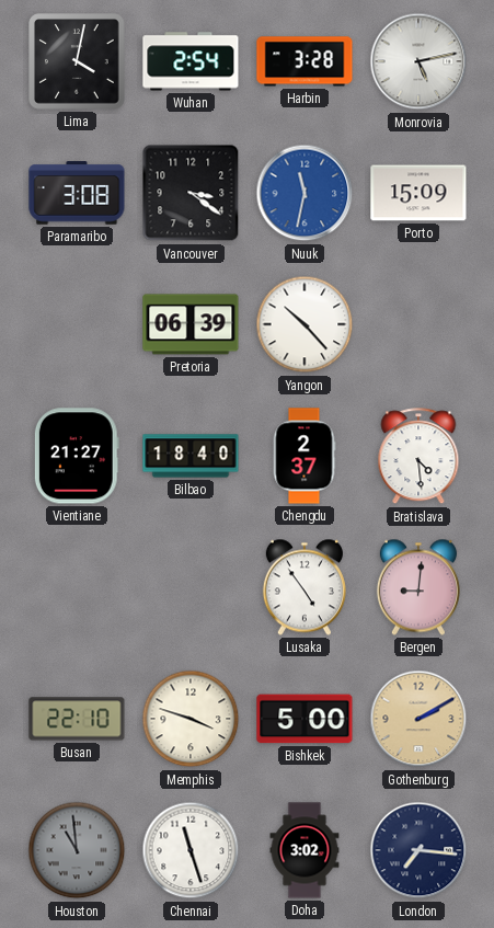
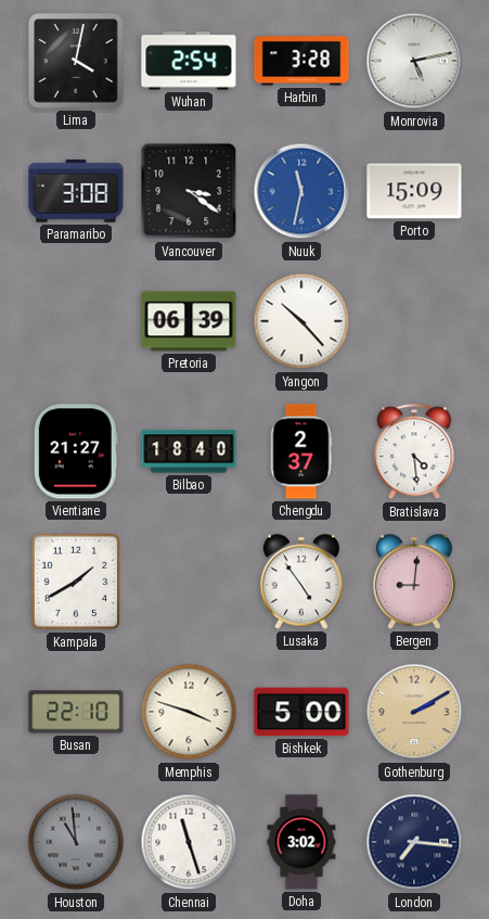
Kampala: none -> 1:40 (76, 582)
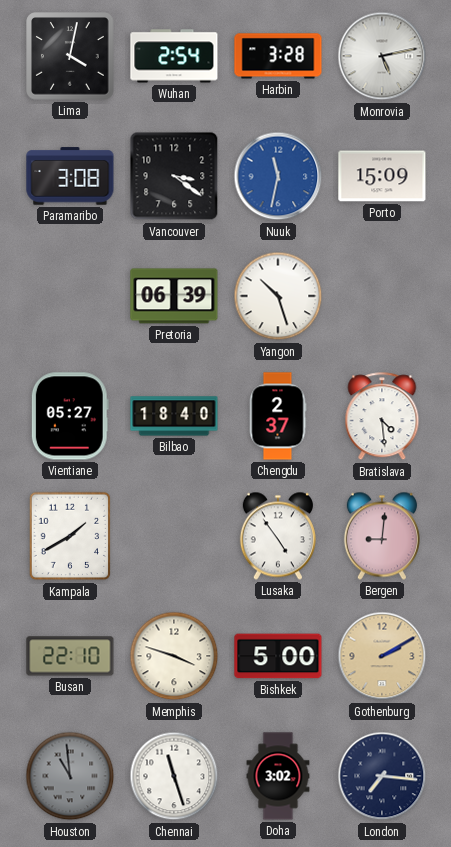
Yangon: 10:23 -> 10:27 (278, 296)
Vientiane: 21:27 -> 05:27 (70, 416)
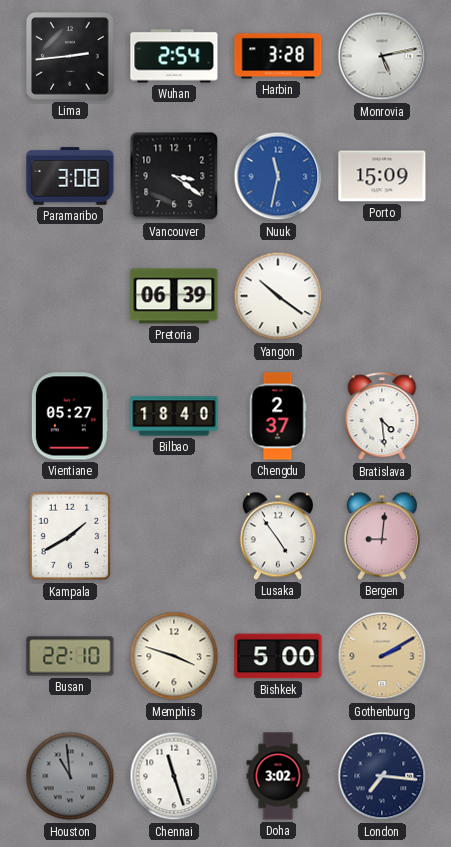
Lima: 4:02 -> 2:44 (70, 56)
Yangon: 10:27 -> 10:21 (278, 296)
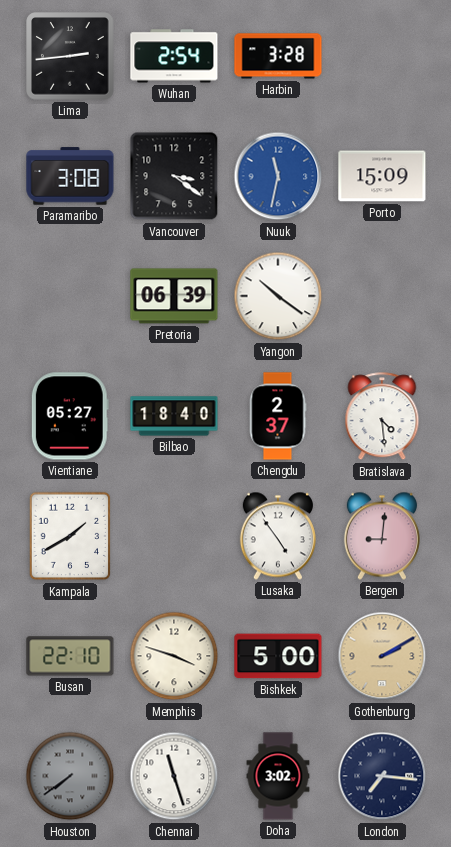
Monrovia: 5:13 -> none (382, 56)
Houston: 10:59 -> 7:39 (70, 776)
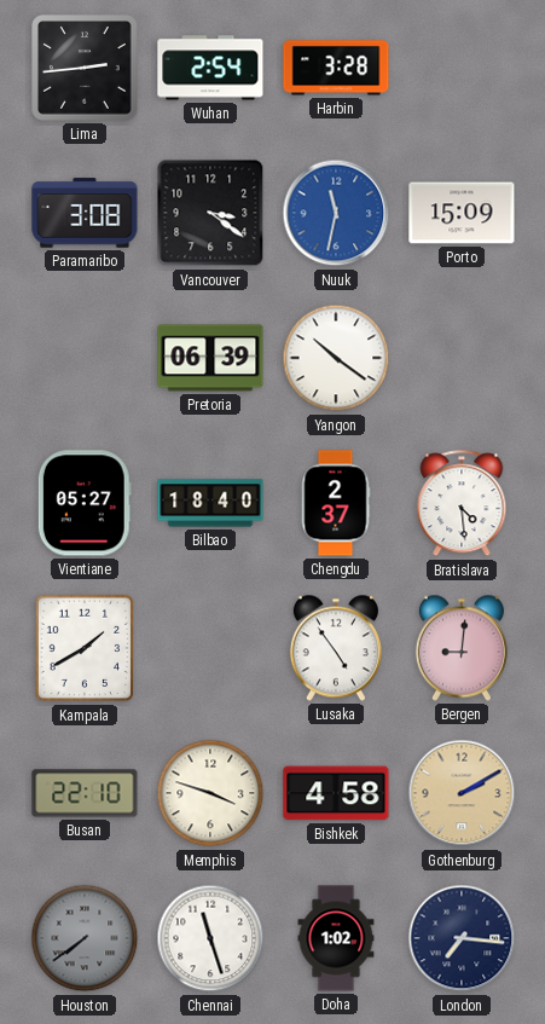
Bishkek: 5:00 -> 4:58 (336, 793)
Doha: 3:02 -> 1:02 (336, 938)
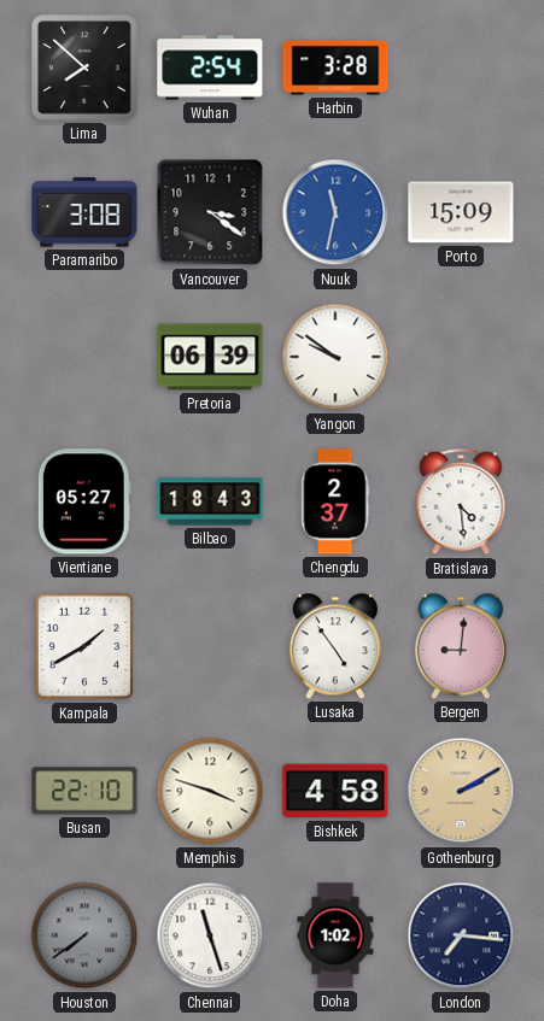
Lima: 2:44 -> 7:52 (84, 68)
Yangon: 10:21 -> 9:51 (335, 357)
Bilbao: 18:40 -> 18:43 (210, 501)
